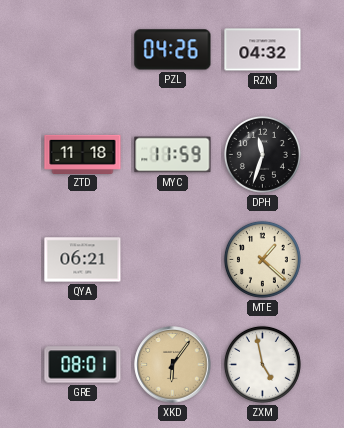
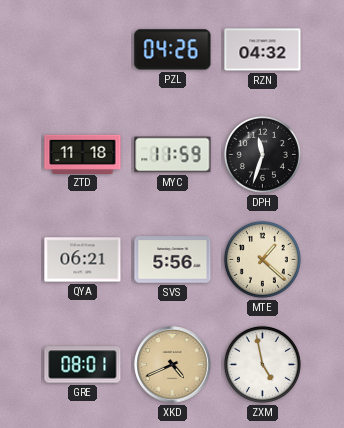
SVS: none -> 5:56 (173, 260)
XKD: 6:06 -> 4:41 (173, 365)
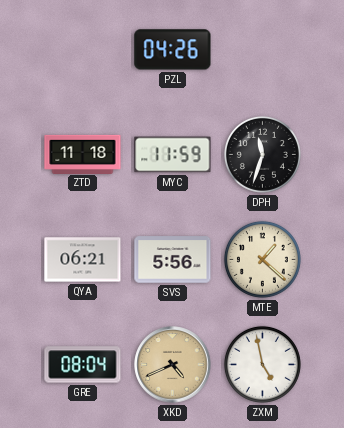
RZN: 04:32 -> none (263, 50)
GRE: 08:01 -> 08:04 (83, 365)
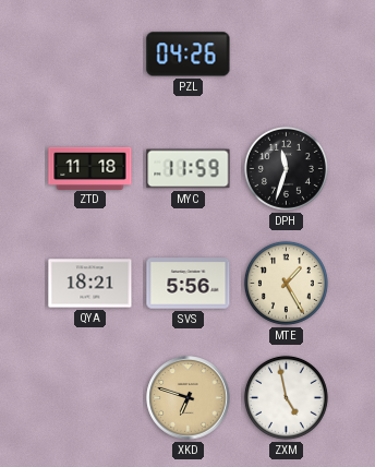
QYA: 06:21 -> 18:21 (90, 284)
MTE: 1:22 -> 1:25 (286, 283)
GRE: 08:04 -> none (83, 365)
XKD: 4:41 -> 6:48 (189, 398)
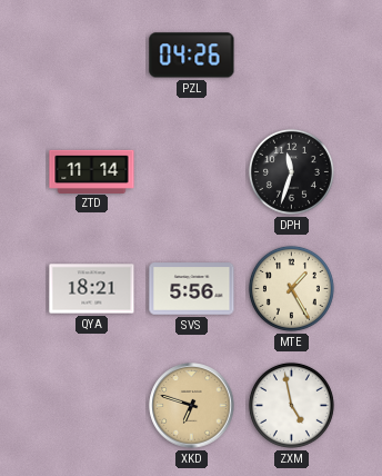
ZTD: 11:18 -> 11:14 (92, 171)
MYC: 11:59 -> none (189, 169)
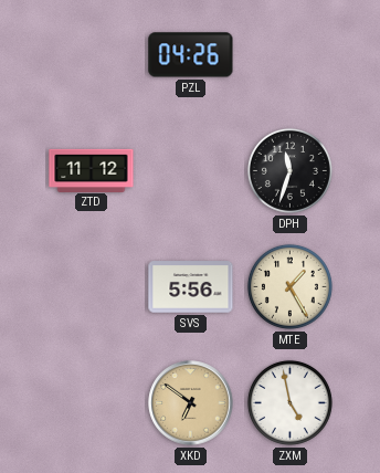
ZTD: 11:14 -> 11:12 (92, 170)
QYA: 18:21 -> none (92, 289)
XKD: 6:48 -> 6:51 (191, 403)
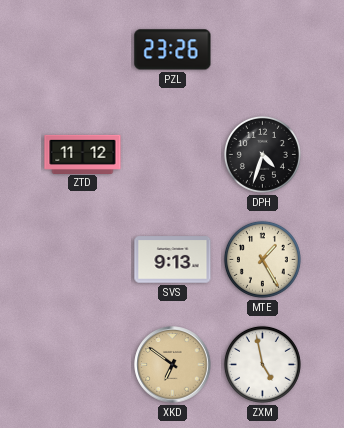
PZL: 04:26 -> 23:26 (173, 50)
DPH: 11:33 -> 4:33 (262, 154)
SVS: 5:56 -> 9:13 (173, 260)
